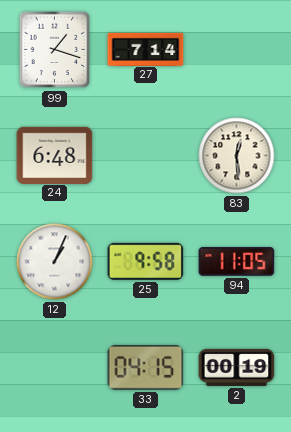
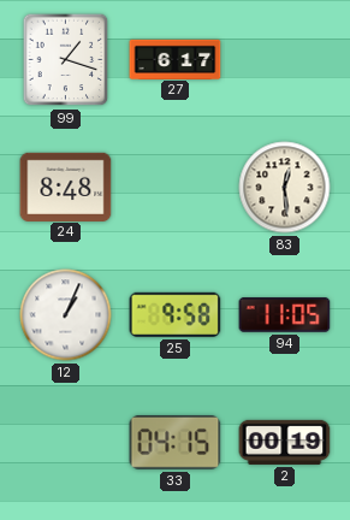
27: 7:14 -> 6:17 (176, 59)
24: 6:48 -> 8:48 (66, 187)
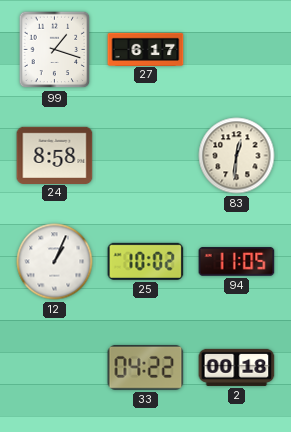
24: 8:48 -> 8:58 (55, 155)
83: 12:29 -> 12:31 (237, 156)
25: 9:58 -> 10:02 (146, 261)
33: 04:15 -> 04:22 (146, 367)
2: 00:19 -> 00:18 (237, 367)
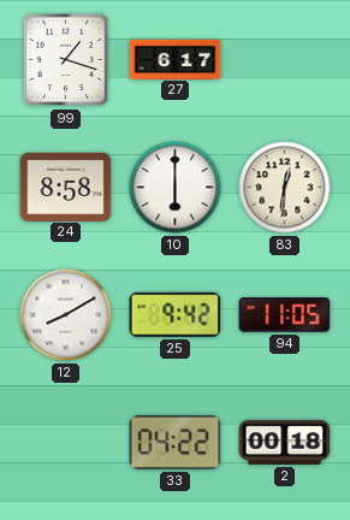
10: none -> 6:00 (176, 188)
12: 1:04 -> 8:10 (66, 315)
25: 10:02 -> 9:42 (176, 314)
